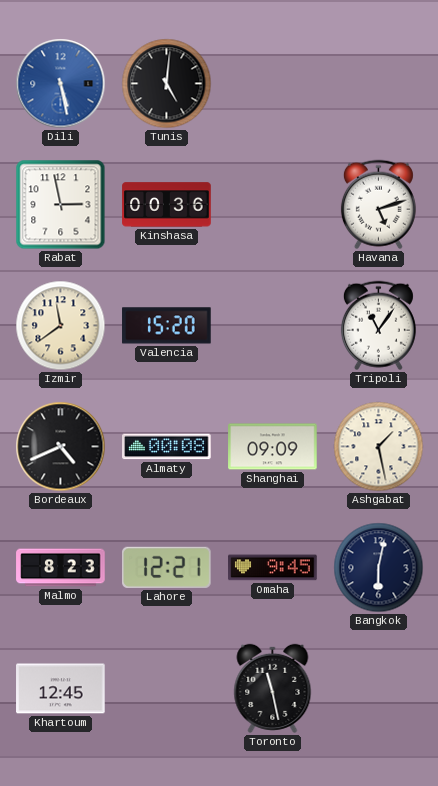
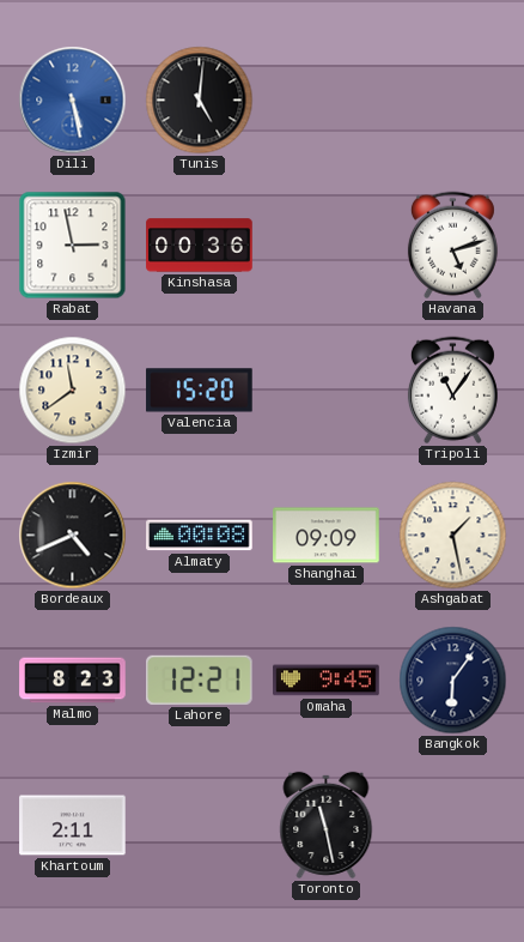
Bangkok: 6:02 -> 6:06 (453, 681)
Khartoum: 12:45 -> 2:11 (73, 826)
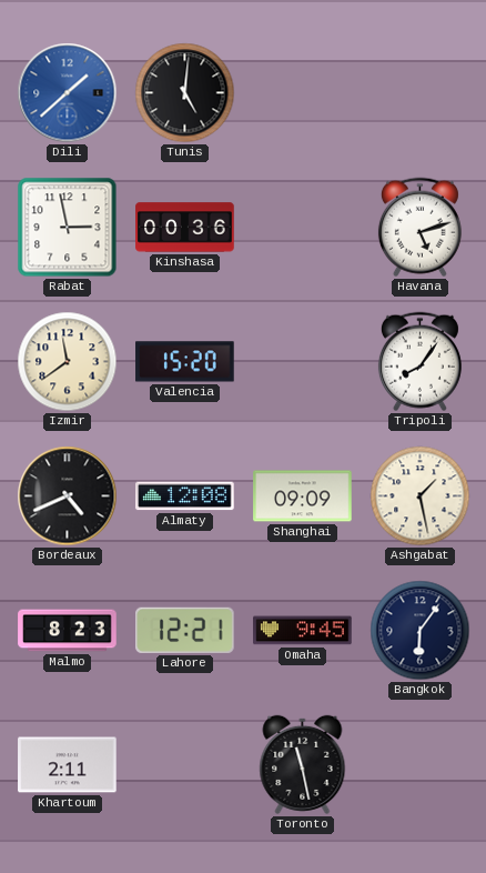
Dili: 5:28 -> 1:38 (68, 93)
Tripoli: 11:06 -> 8:06 (419, 362)
Almaty: 00:08 -> 12:08 (185, 496)
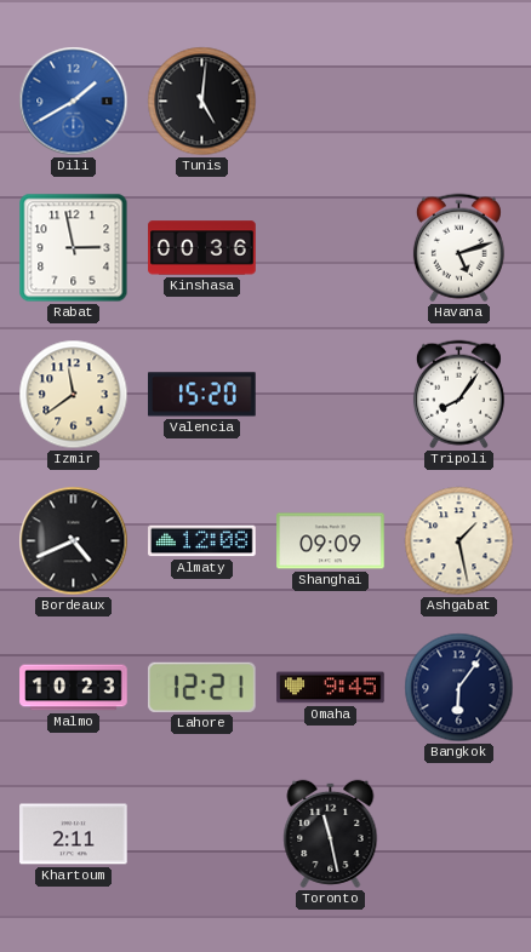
Dili: 1:38 -> 1:40 (74, 102)
Malmo: 8:23 -> 10:23 (74, 688)
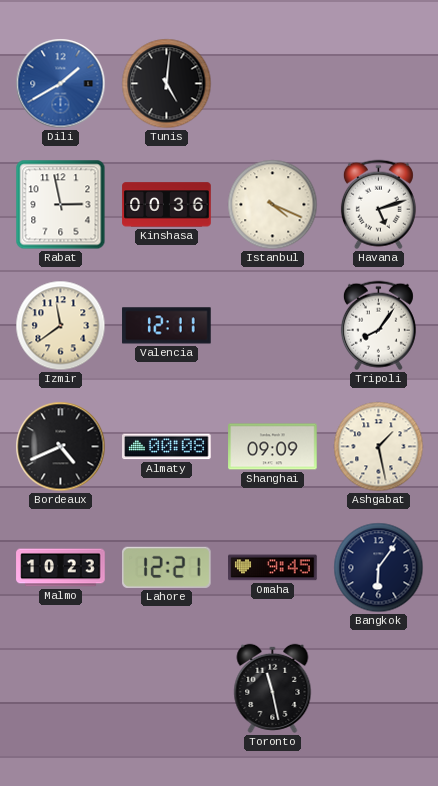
Istanbul: none -> 4:19 (273, 205)
Valencia: 15:20 -> 12:11 (167, 326)
Almaty: 12:08 -> 00:08 (167, 447)
Khartoum: 2:11 -> none (74, 835)
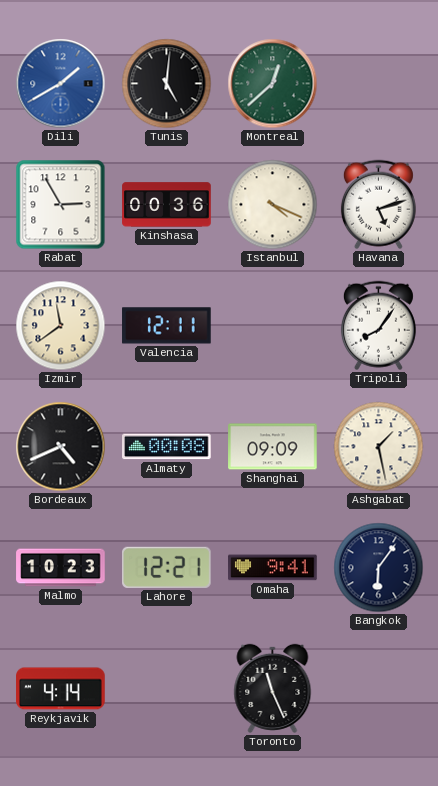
Montreal: none -> 12:38 (273, 84)
Rabat: 2:58 -> 2:55 (61, 205)
Omaha: 9:45 -> 9:41 (273, 568)
Reykjavik: none -> 4:14 (61, 689)
Toronto: 11:28 -> 11:26 (273, 688)
